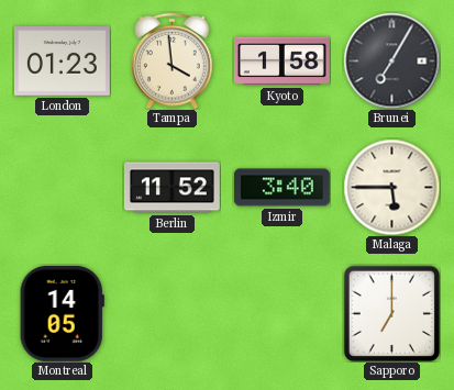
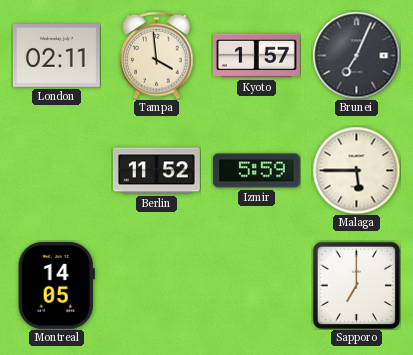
London: 01:23 -> 02:11 (56, 56)
Kyoto: 1:58 -> 1:57 (256, 56)
Brunei: 7:05 -> 7:04 (356, 55)
Izmir: 3:40 -> 5:59 (256, 171)
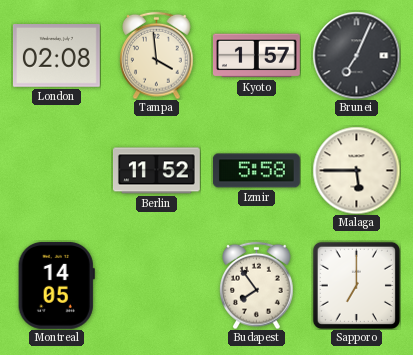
London: 02:11 -> 02:08 (56, 56)
Izmir: 5:59 -> 5:58 (256, 171)
Budapest: none -> 7:54 (257, 285)
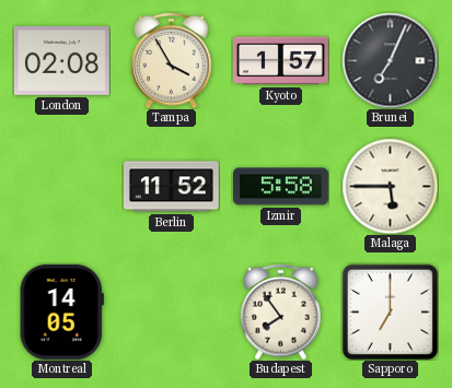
Tampa: 3:59 -> 3:55 (172, 60)
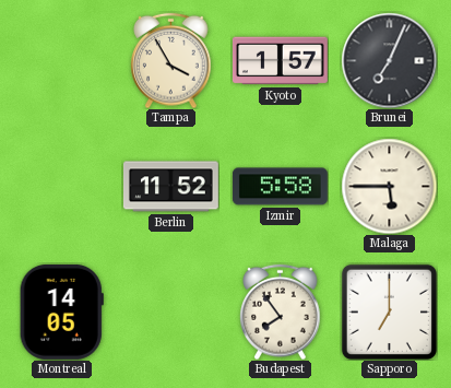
London: 02:08 -> none (61, 61)
